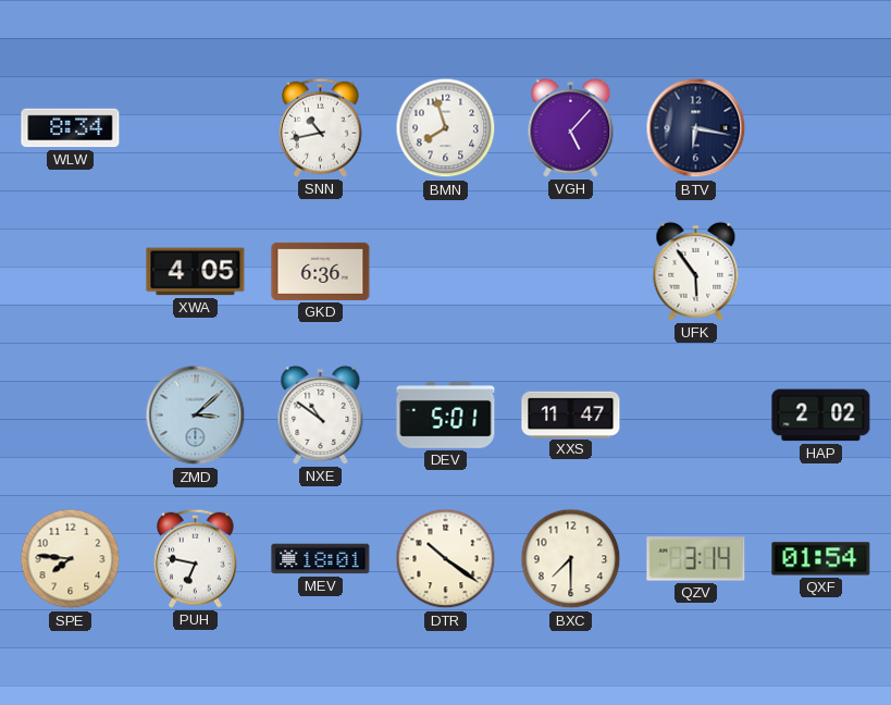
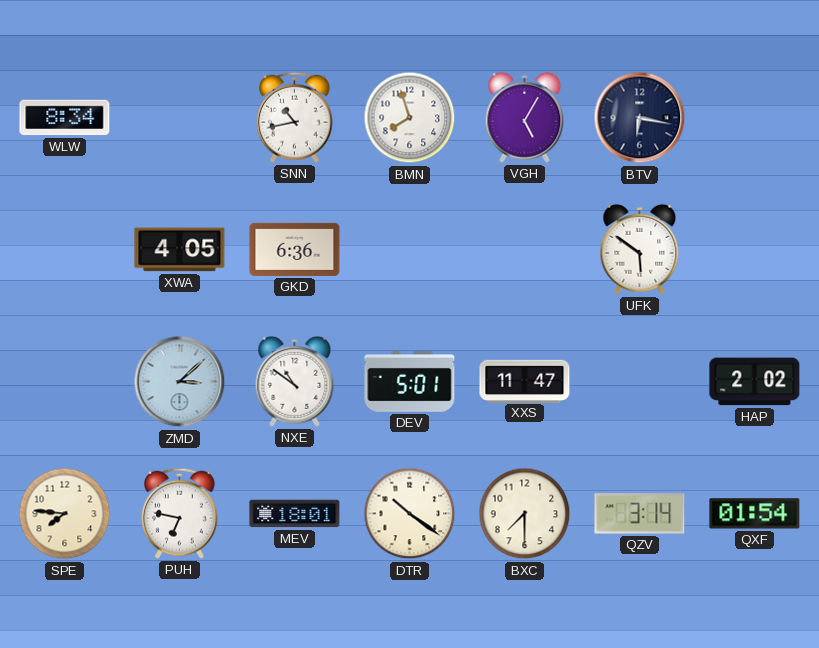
VGH: 5:07 -> 5:05 (525, 117)
UFK: 5:54 -> 5:51 (640, 249)
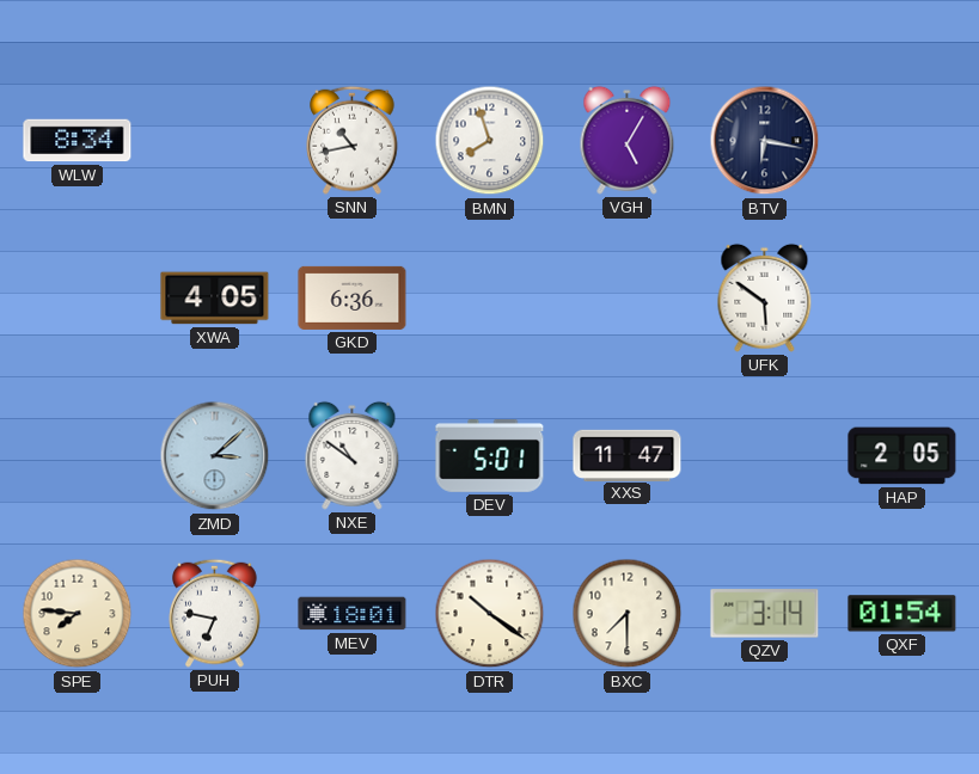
HAP: 2:02 -> 2:05 (902, 456)
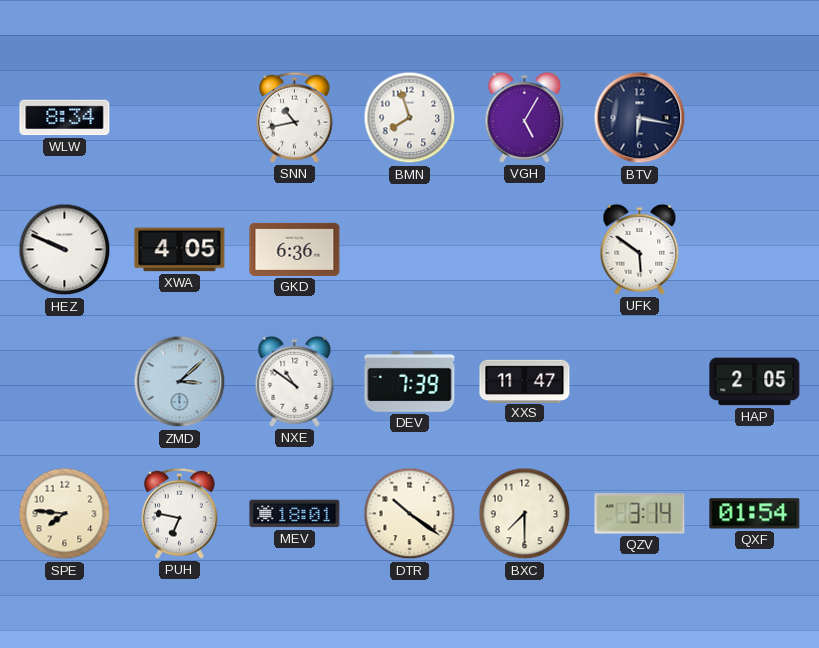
HEZ: none -> 9:49 (65, 250)
DEV: 5:01 -> 7:39 (410, 382)
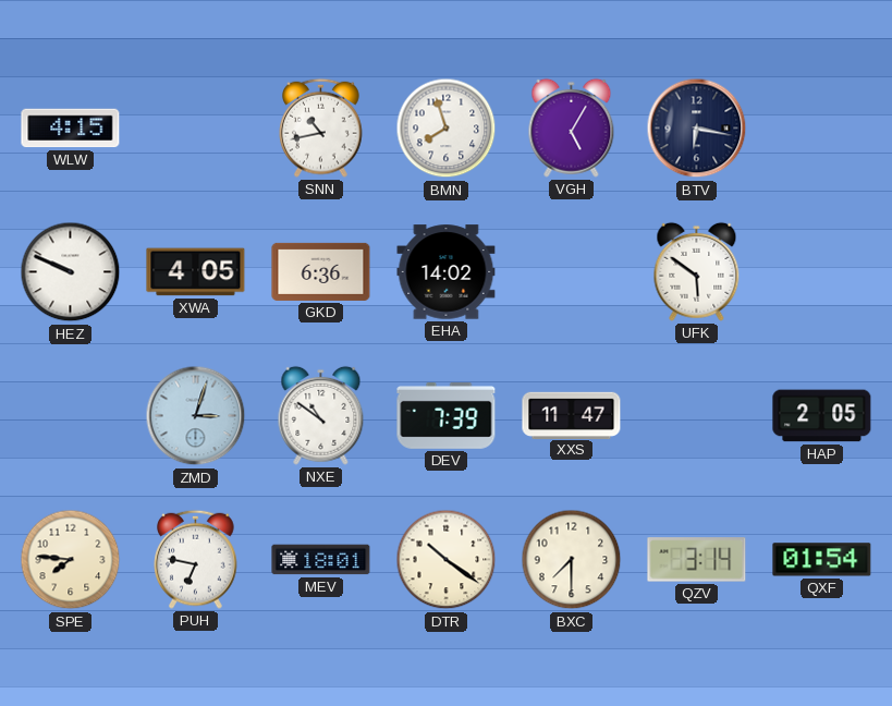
WLW: 8:34 -> 4:15 (71, 129)
EHA: none -> 14:02 (447, 272)
ZMD: 3:08 -> 3:03 (196, 416)
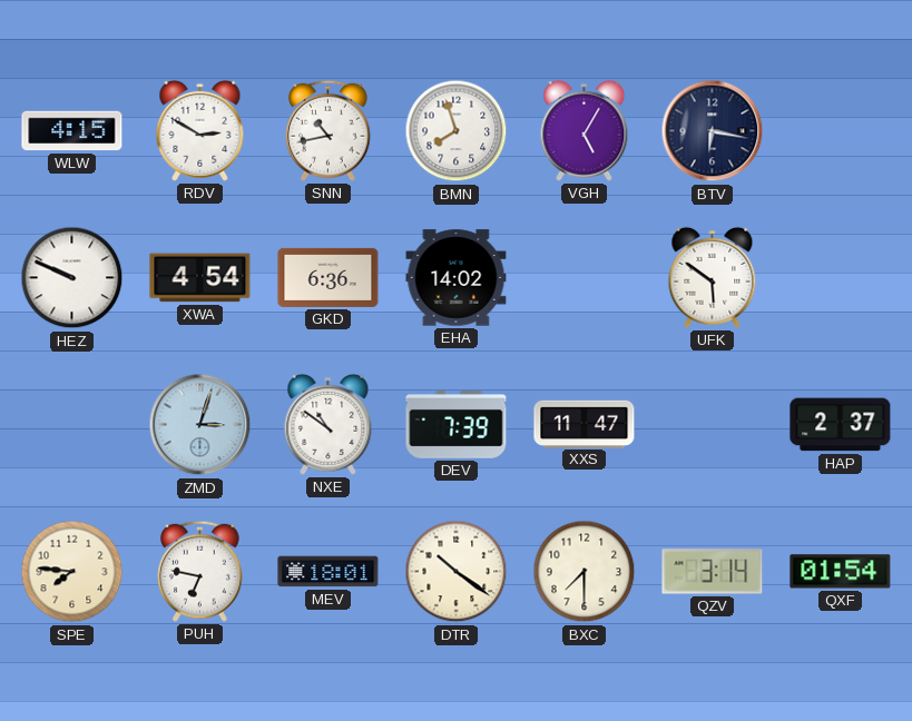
RDV: none -> 2:50 (200, 130)
XWA: 4:05 -> 4:54 (200, 278)
HAP: 2:05 -> 2:37 (841, 425)
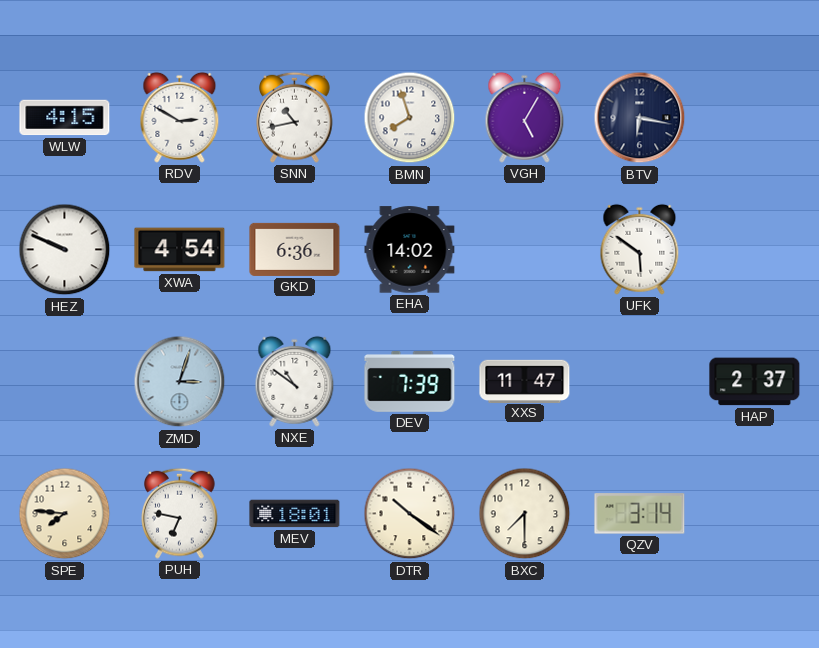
QXF: 01:54 -> none (841, 572)
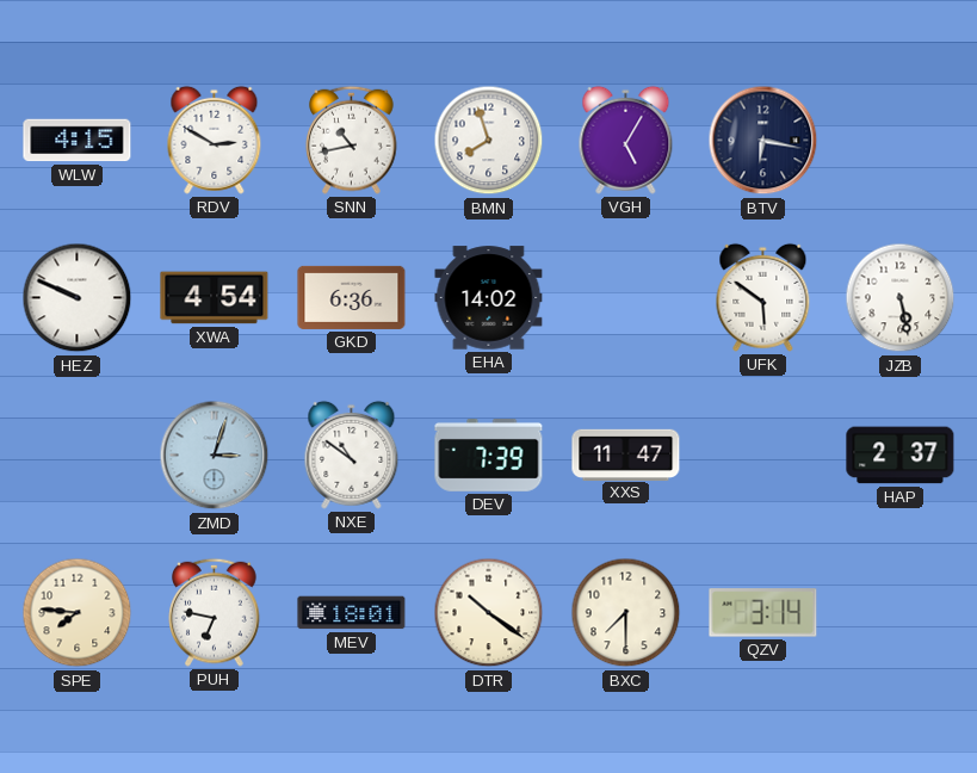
JZB: none -> 5:28 (901, 298)
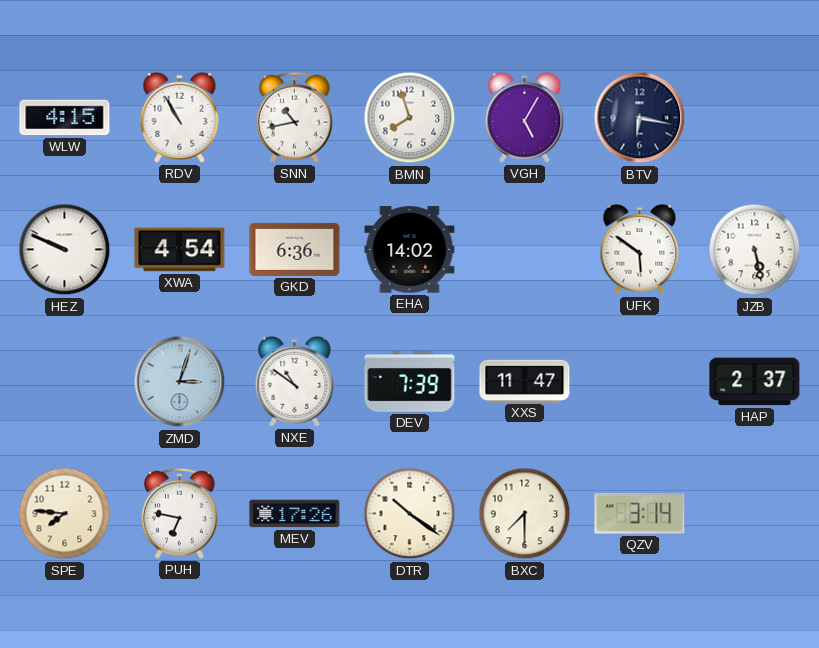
RDV: 2:50 -> 10:55 (180, 117)
MEV: 18:01 -> 17:26 (295, 514)
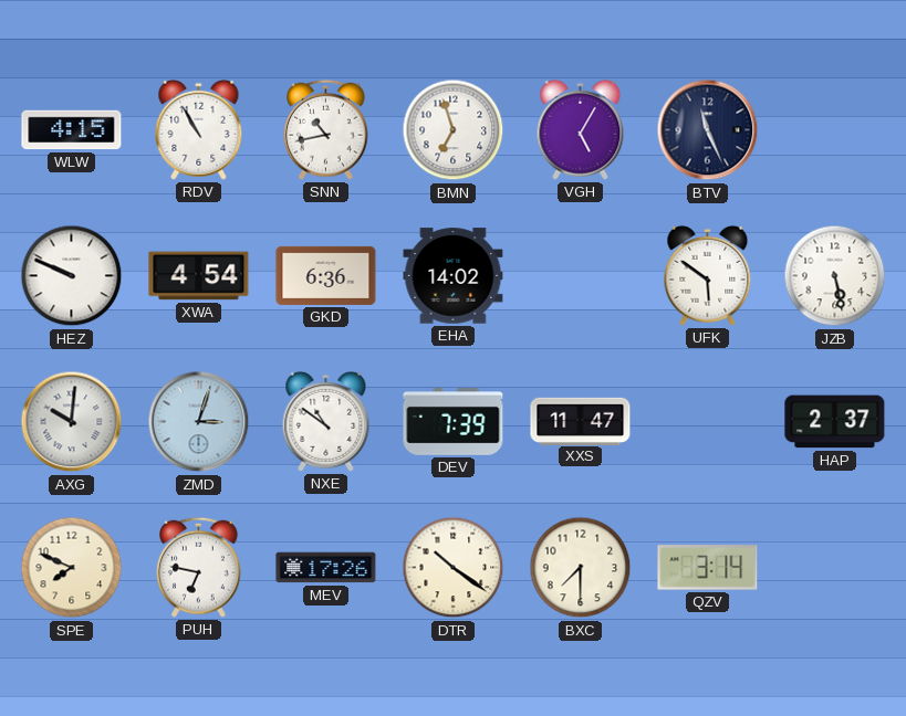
BMN: 7:57 -> 6:57 (454, 130)
BTV: 6:17 -> 11:26 (708, 130)
AXG: none -> 10:01 (72, 422)
SPE: 7:46 -> 7:49 (72, 568)
